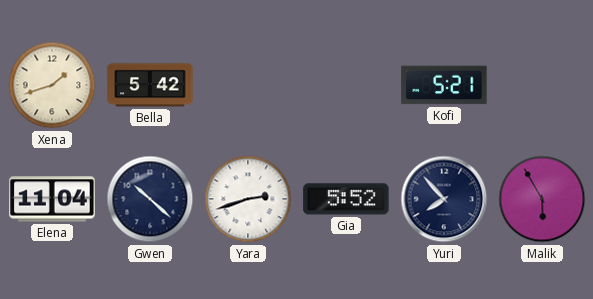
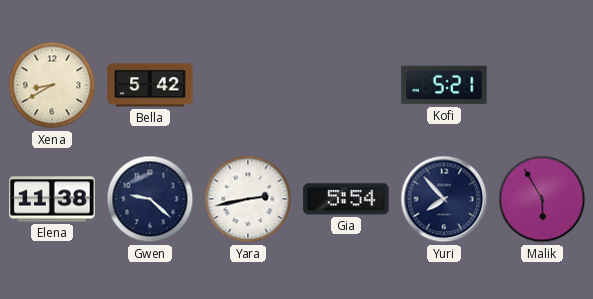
Xena: 1:42 -> 8:40 (52, 85)
Elena: 11:04 -> 11:38 (52, 199)
Gwen: 10:22 -> 9:22 (150, 199)
Yara: 2:42 -> 2:43 (248, 199)
Gia: 5:52 -> 5:54 (346, 199)
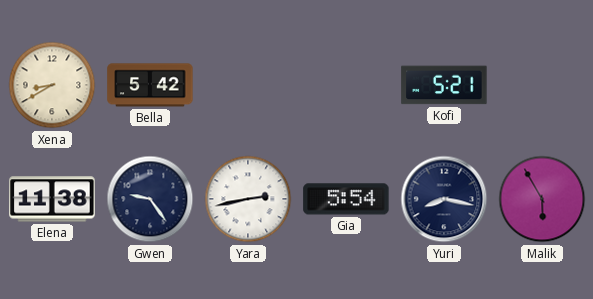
Gwen: 9:22 -> 9:24 (150, 199)
Yuri: 7:53 -> 8:17 (444, 199)
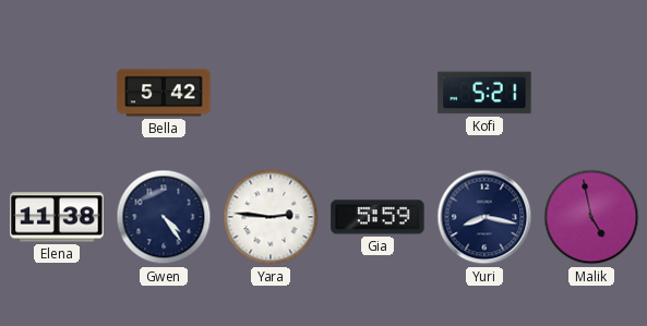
Xena: 8:40 -> none (52, 85)
Gwen: 9:24 -> 4:24 (164, 217)
Yara: 2:43 -> 2:46 (271, 217)
Gia: 5:54 -> 5:59 (378, 217)
Malik: 5:55 -> 4:58 (591, 217)
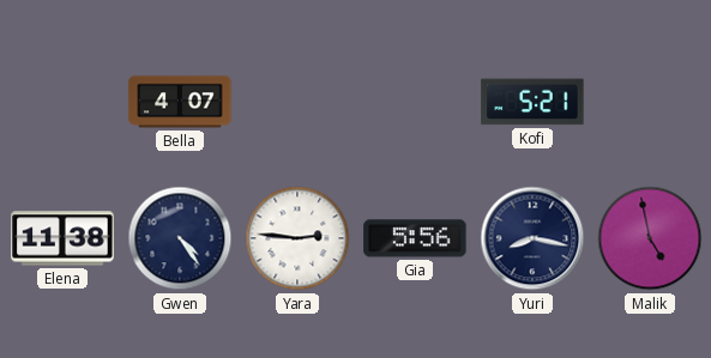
Bella: 5:42 -> 4:07 (180, 102)
Gia: 5:59 -> 5:56 (415, 238)
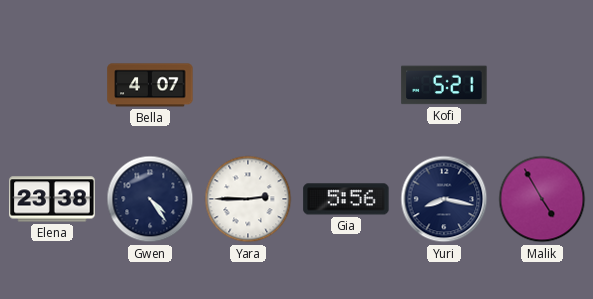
Elena: 11:38 -> 23:38 (52, 199)
Yara: 2:46 -> 2:45 (248, 199)
Malik: 4:58 -> 4:55 (542, 199)
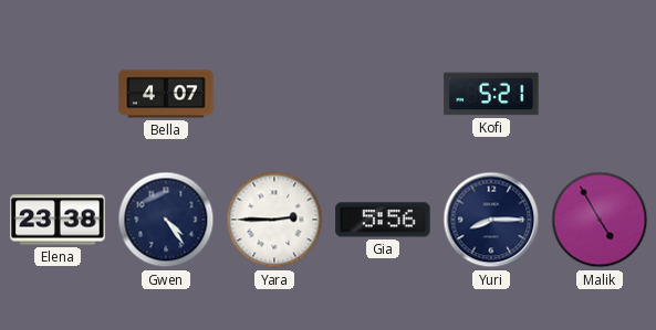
Yuri: 8:17 -> 8:15 (491, 220)
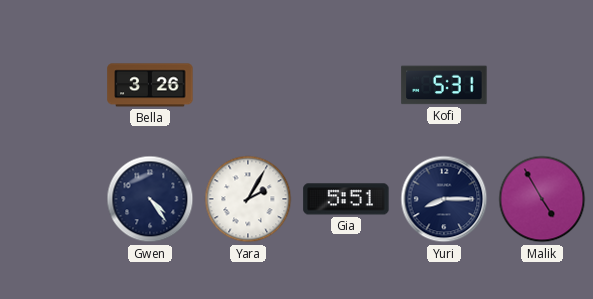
Bella: 4:07 -> 3:26 (150, 85)
Kofi: 5:21 -> 5:31 (444, 85)
Elena: 23:38 -> none (58, 220)
Yara: 2:45 -> 2:05 (248, 199)
Gia: 5:56 -> 5:51 (346, 199)
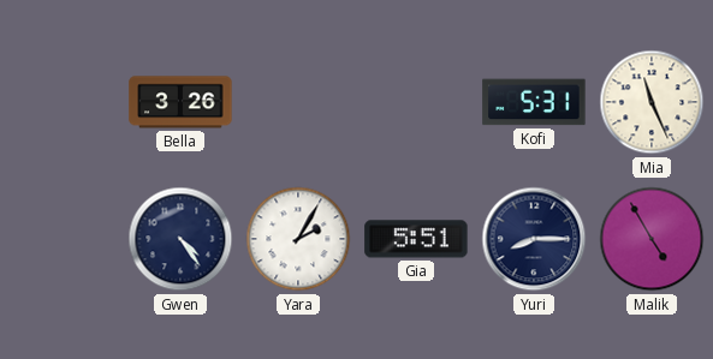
Mia: none -> 11:26 (652, 102)
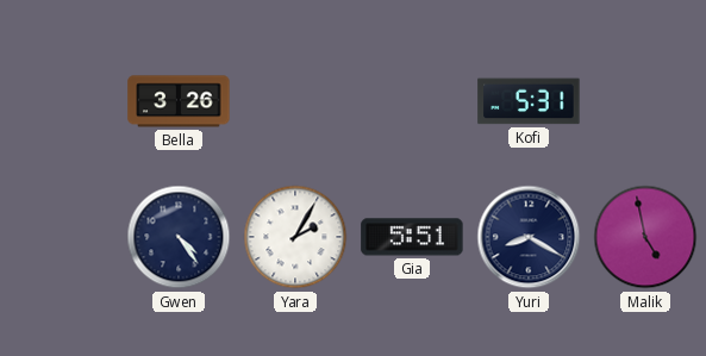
Mia: 11:26 -> none (652, 102)
Yuri: 8:15 -> 8:20 (529, 237)
Malik: 4:55 -> 4:58 (645, 237)
